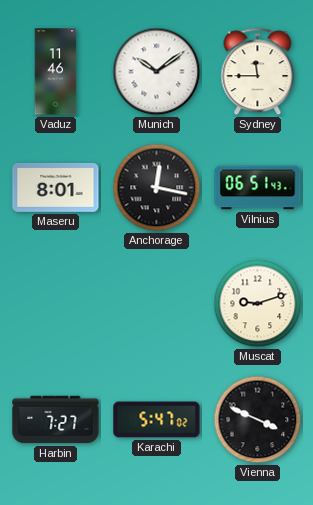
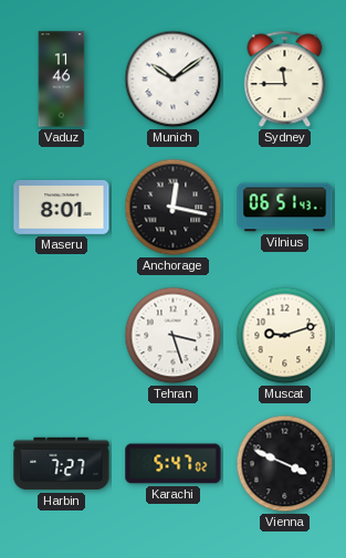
Tehran: none -> 3:27 (174, 336)
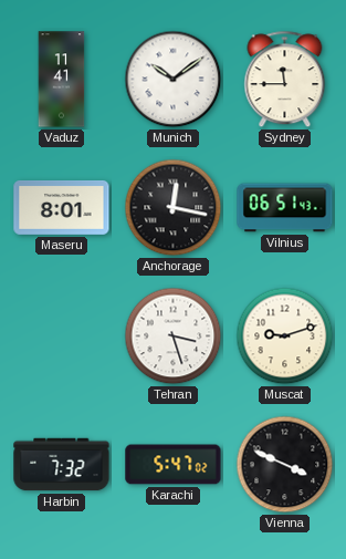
Vaduz: 11:46 -> 11:41 (62, 80)
Harbin: 7:27 -> 7:32 (62, 465)
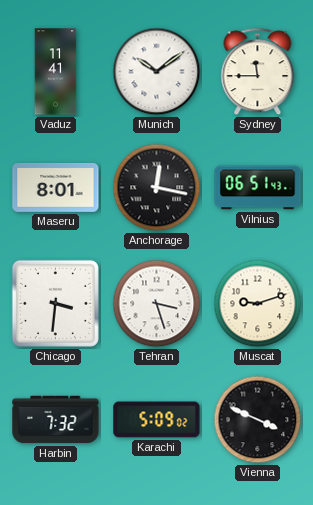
Chicago: none -> 3:31 (55, 303)
Karachi: 5:47 -> 5:09 (157, 420)
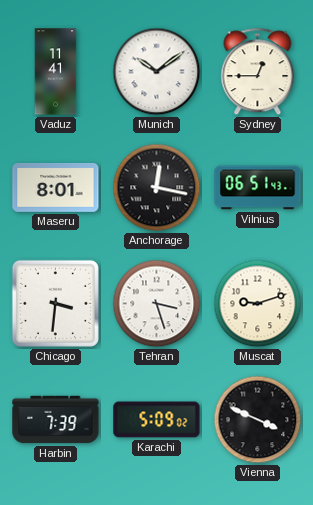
Sydney: 11:45 -> 12:45 (258, 72)
Harbin: 7:32 -> 7:39 (56, 420)
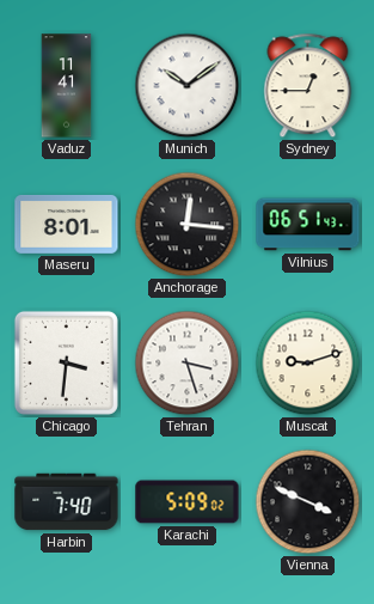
Anchorage: 12:17 -> 12:16 (188, 225)
Harbin: 7:39 -> 7:40 (67, 502)
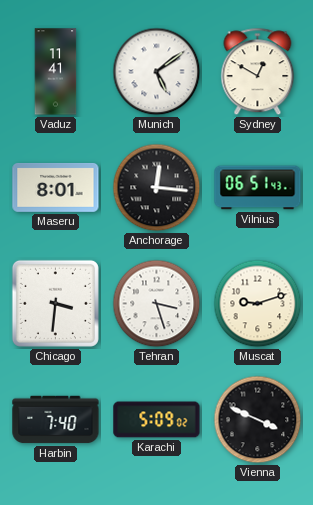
Munich: 10:09 -> 5:09 (157, 72)
Sydney: 12:45 -> 12:50 (258, 72)
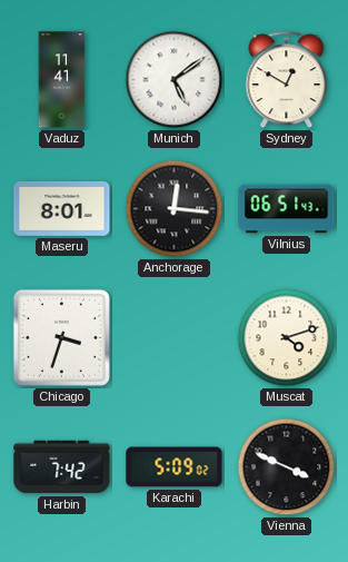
Chicago: 3:31 -> 3:33 (61, 337)
Tehran: 3:27 -> none (157, 304)
Muscat: 9:12 -> 4:12 (287, 338)
Harbin: 7:40 -> 7:42 (62, 467)
